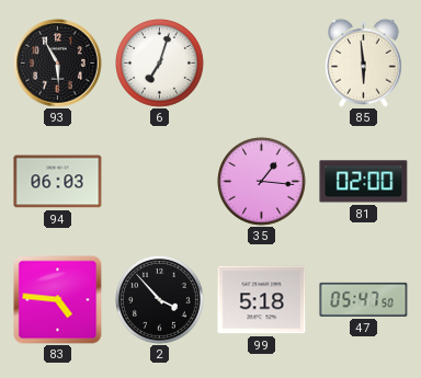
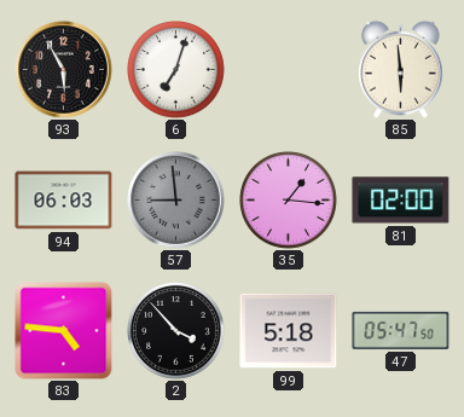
57: none -> 8:59 (176, 201)
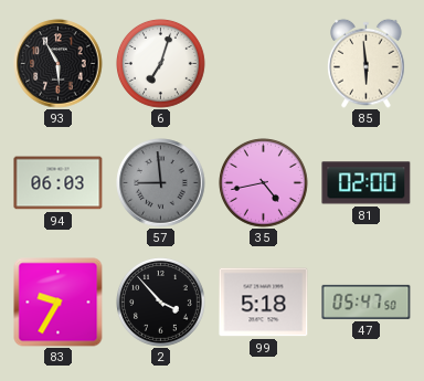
35: 1:16 -> 4:43 (264, 183)
83: 4:46 -> 9:35 (59, 303)
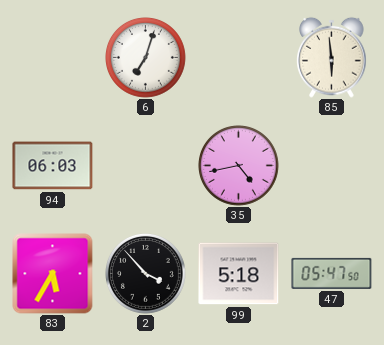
93: 5:55 -> none (59, 64)
57: 8:59 -> none (161, 183)
81: 02:00 -> none (367, 183)
83: 9:35 -> 5:35 (53, 274)
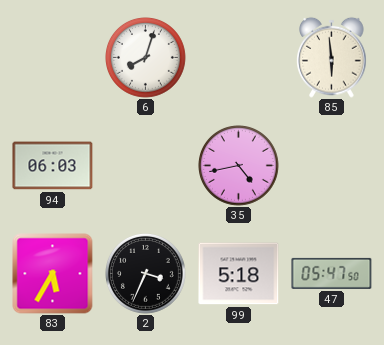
6: 7:03 -> 8:03 (146, 58)
2: 3:53 -> 3:34 (146, 274)
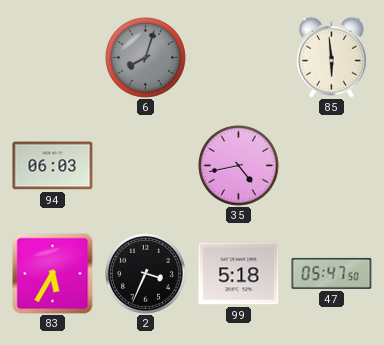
6 dial: white -> grey (146, 58)
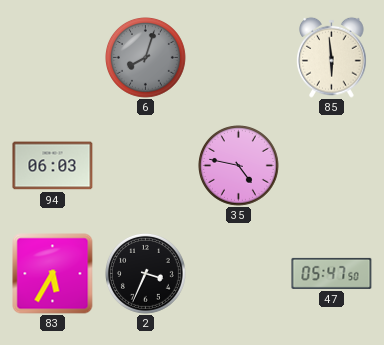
35: 4:43 -> 4:47 (239, 166)
99: 5:18 -> none (239, 274)
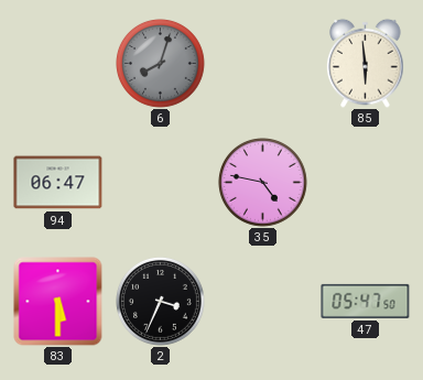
94: 06:03 -> 06:47 (58, 183)
83: 5:35 -> 5:30 (58, 302)
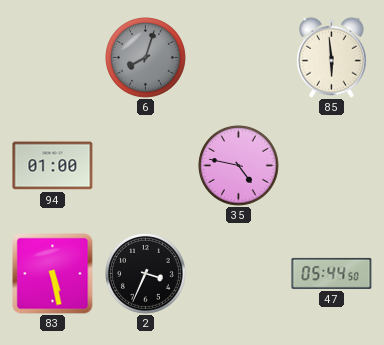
94: 06:47 -> 01:00 (53, 166)
83: 5:30 -> 5:28 (53, 274)
47: 05:47 -> 05:44 (332, 273)
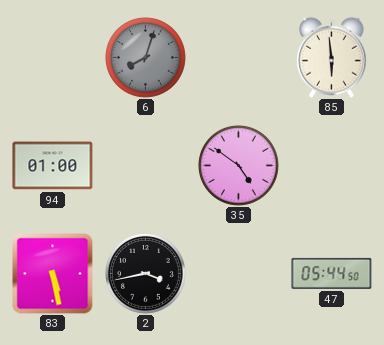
35: 4:47 -> 4:51 (239, 166)
2: 3:34 -> 3:43 (146, 274)
